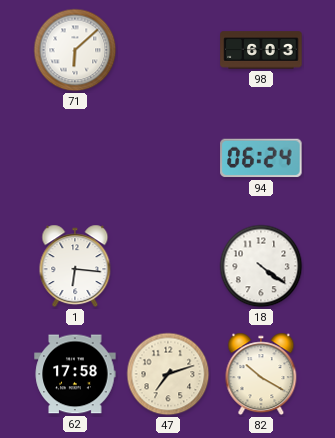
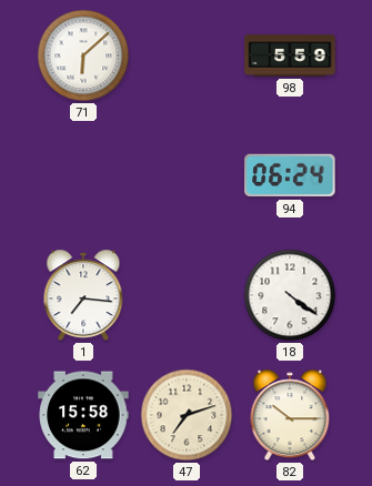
98: 6:03 -> 5:59 (290, 55)
1: 6:16 -> 7:16 (83, 295)
62: 17:58 -> 15:58 (83, 415)
82: 10:20 -> 10:15 (290, 415)
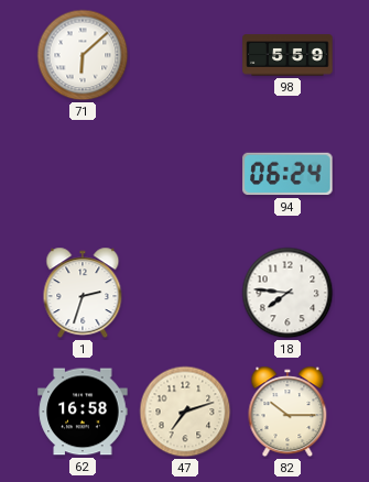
1: 7:16 -> 2:33 (83, 293)
18: 4:21 -> 7:46 (287, 293)
62: 15:58 -> 16:58 (83, 412)
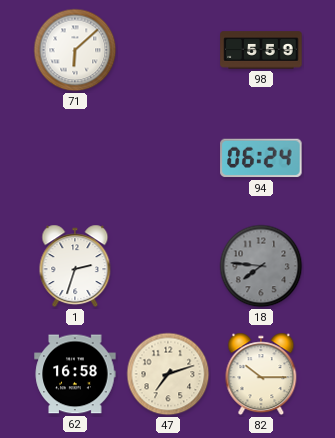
18 dial: white -> grey (261, 266)
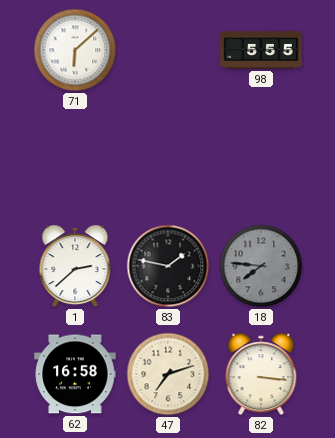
98: 5:59 -> 5:55 (261, 50)
94: 06:24 -> none (261, 158)
1: 2:33 -> 2:38 (75, 266)
83: none -> 1:47 (168, 266)
82: 10:15 -> 3:16 (261, 374)
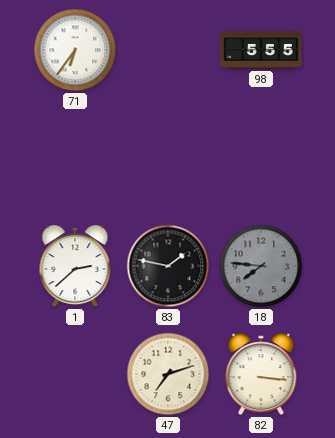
71: 6:08 -> 6:36 (75, 50)
62: 16:58 -> none (75, 374)
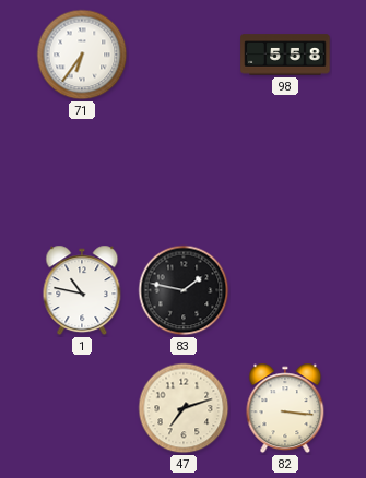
98: 5:55 -> 5:58 (285, 55)
1: 2:38 -> 10:47 (82, 290)
18: 7:46 -> none (261, 266)
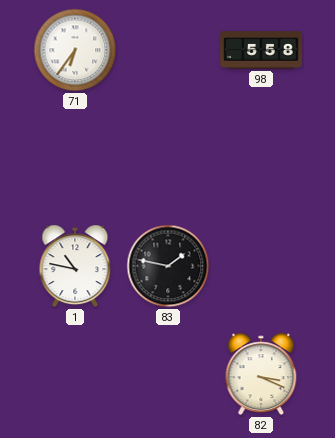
47: 7:12 -> none (184, 408)
82: 3:16 -> 3:19 (261, 374)
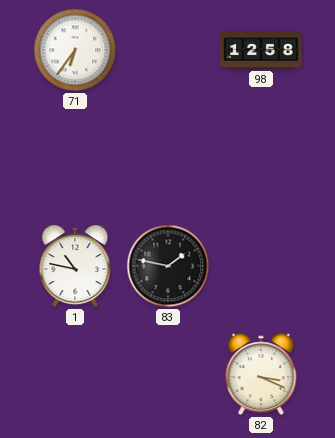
98: 5:58 -> 12:58 (261, 50)
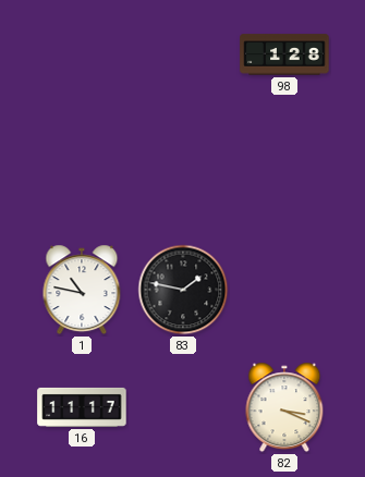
71: 6:36 -> none (75, 50)
98: 12:58 -> 1:28 (284, 54)
16: none -> 11:17 (82, 407)
